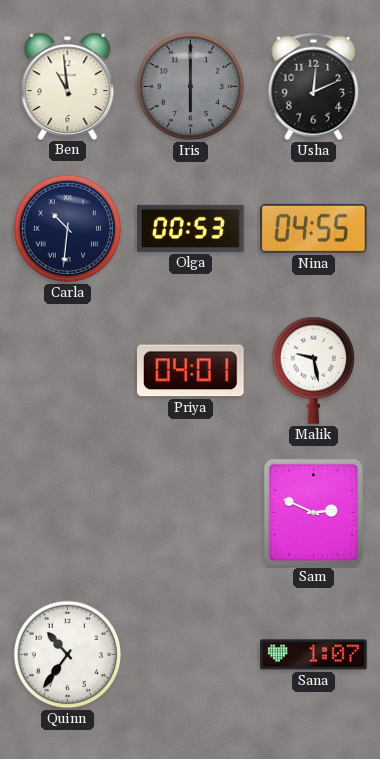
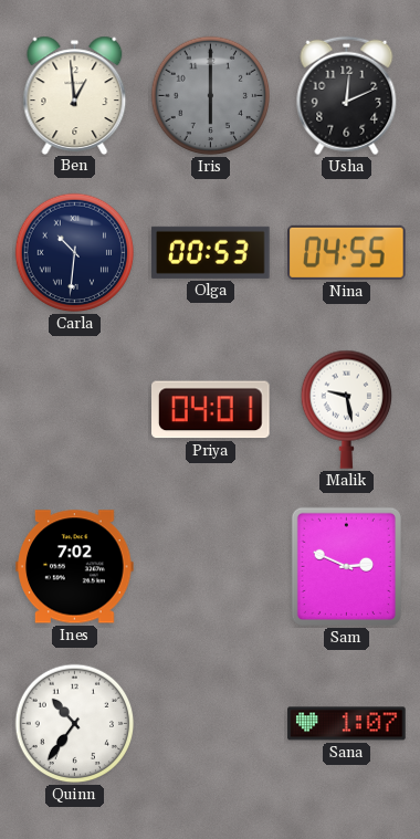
Ben: 10:59 -> 12:59 (75, 95)
Ines: none -> 7:02 (75, 567)
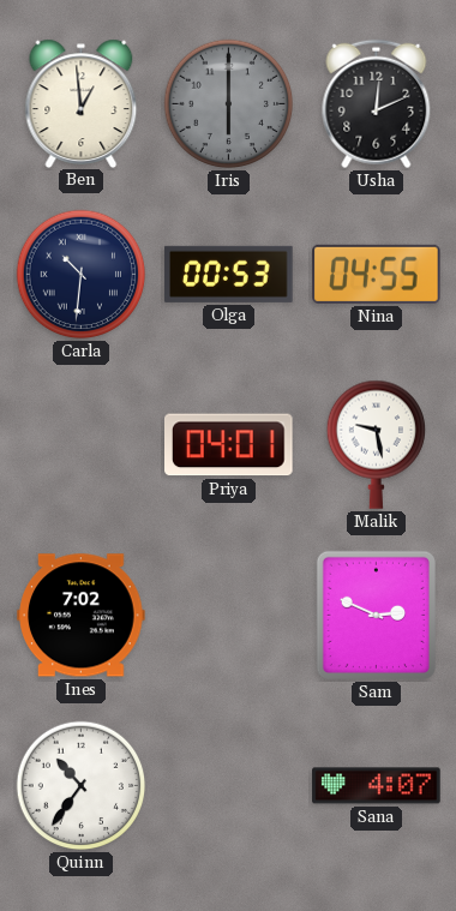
Sana: 1:07 -> 4:07 (377, 786)
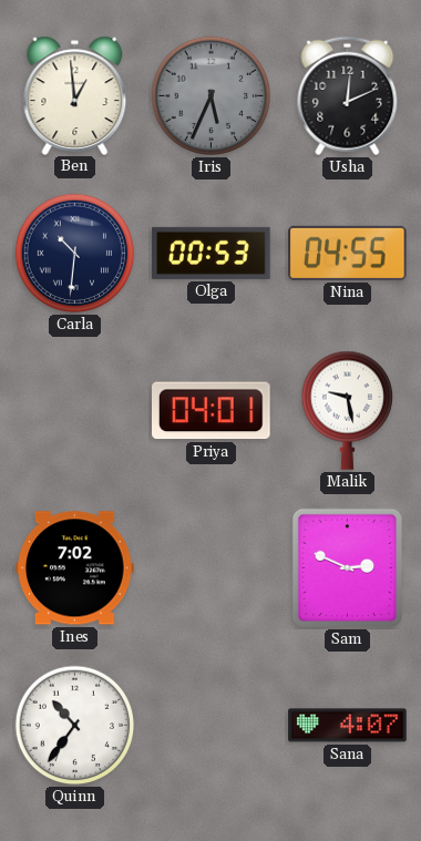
Iris: 6:00 -> 5:34 (212, 96)
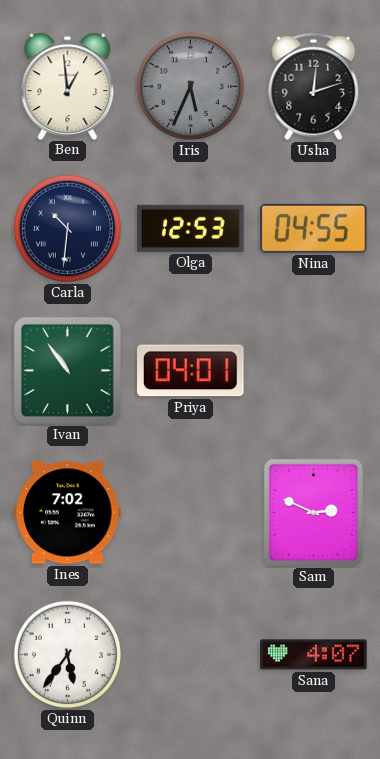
Usha: 12:11 -> 12:12 (314, 87)
Olga: 00:53 -> 12:53 (191, 228)
Ivan: none -> 10:54 (67, 370)
Malik: 9:28 -> none (347, 410)
Quinn: 10:36 -> 5:36 (68, 655)
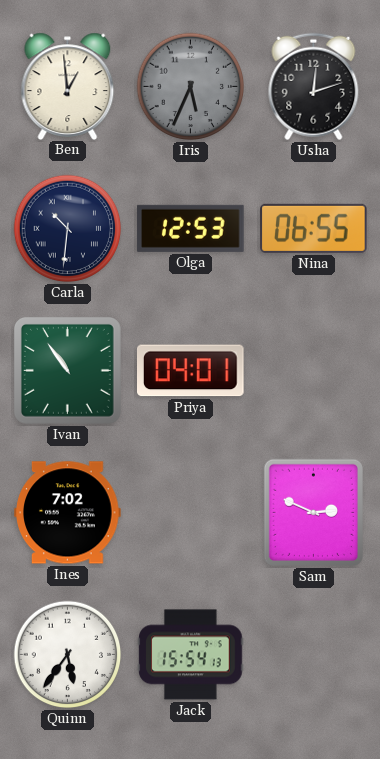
Nina: 04:55 -> 06:55 (314, 228)
Jack: none -> 15:54 (191, 655)
Sana: 4:07 -> none (314, 655)
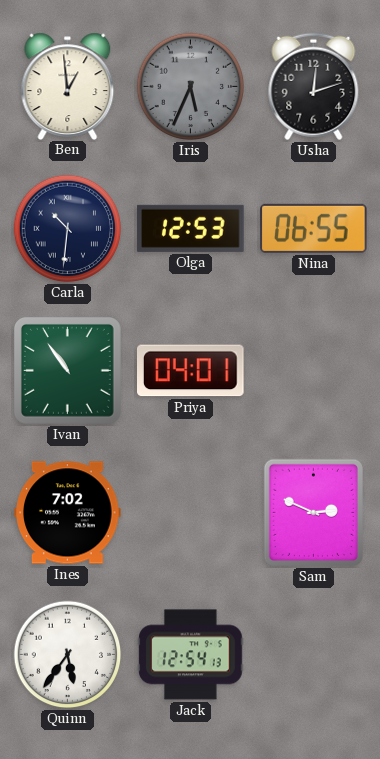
Jack: 15:54 -> 12:54 (191, 655)
